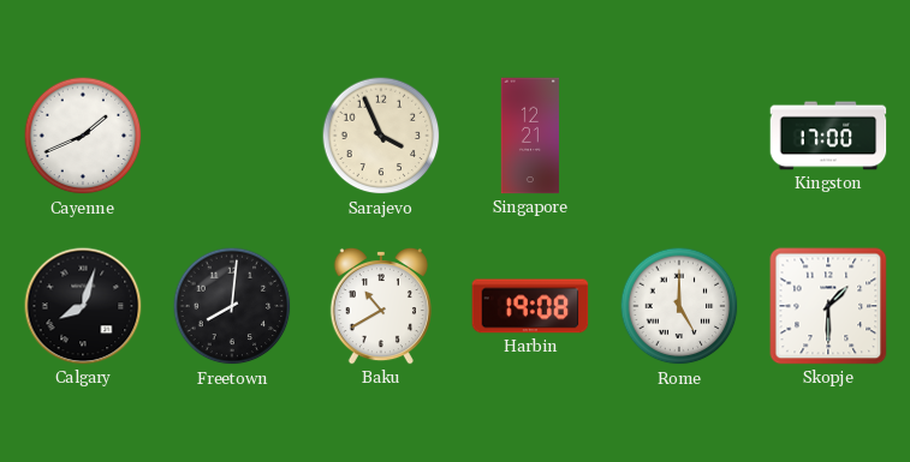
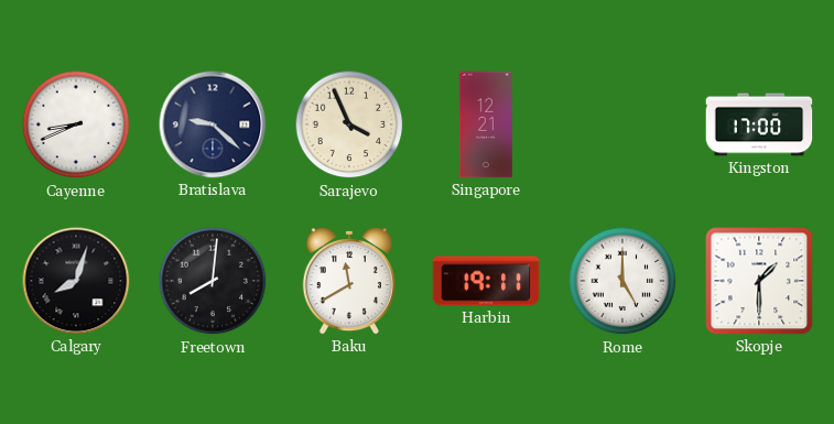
Cayenne: 1:41 -> 8:41 (76, 124)
Bratislava: none -> 9:22 (213, 124)
Baku: 10:40 -> 11:40 (349, 281)
Harbin: 19:08 -> 19:11 (486, 281)
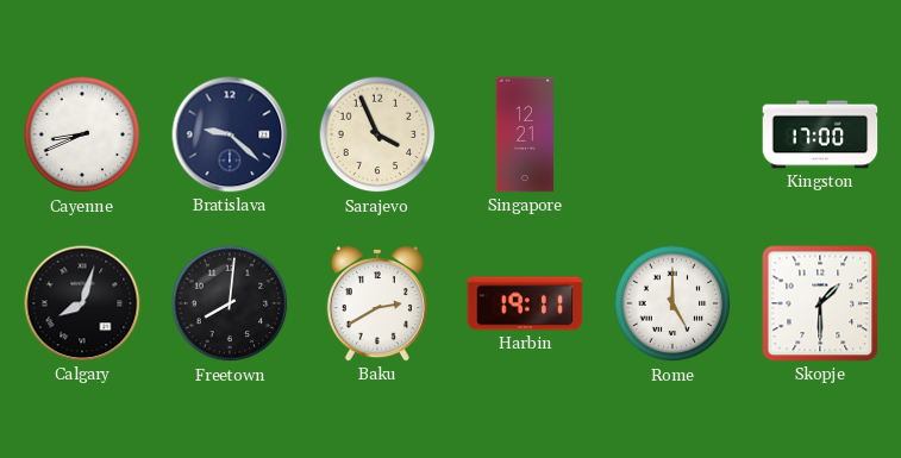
Baku: 11:40 -> 2:40 (377, 303)
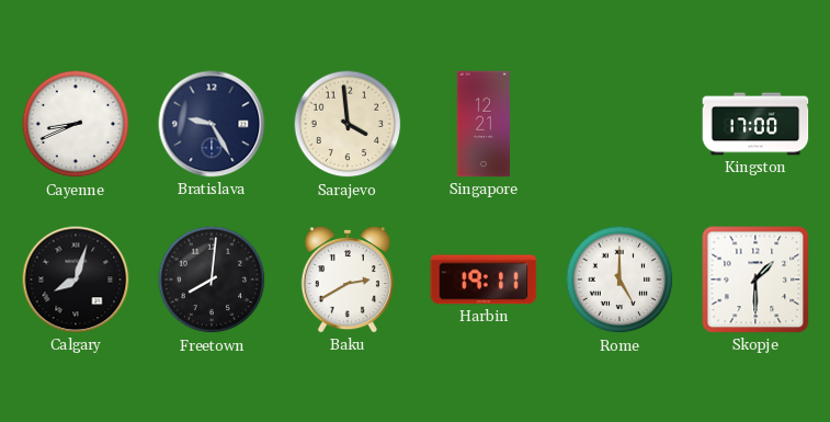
Bratislava: 9:22 -> 9:25 (212, 124)
Sarajevo: 3:56 -> 3:59 (348, 124)
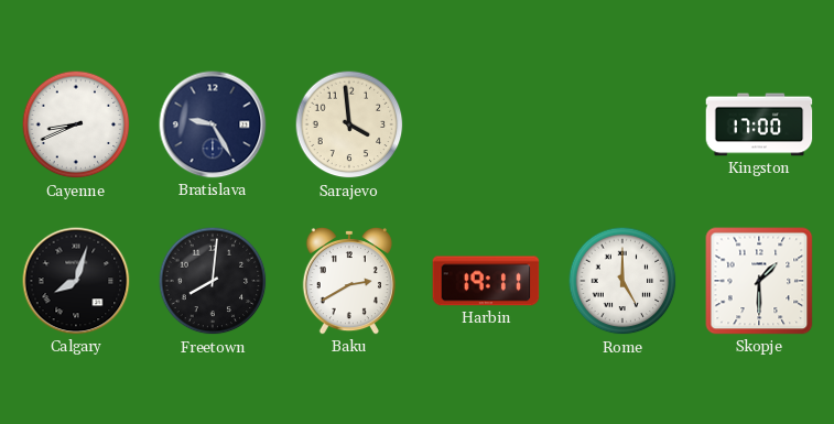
Singapore: 12:21 -> none (482, 124)
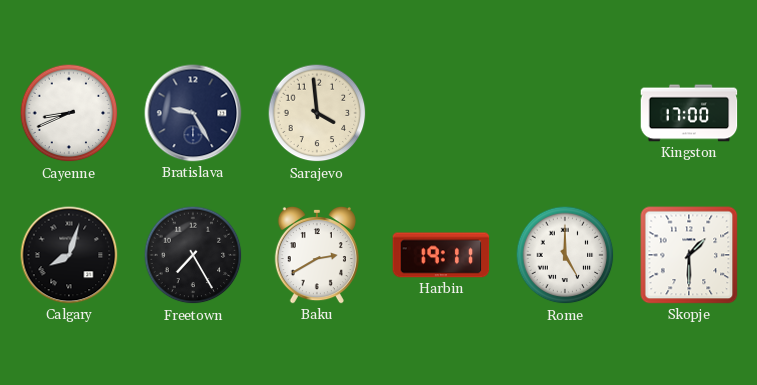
Freetown: 8:01 -> 7:25 (193, 255)
